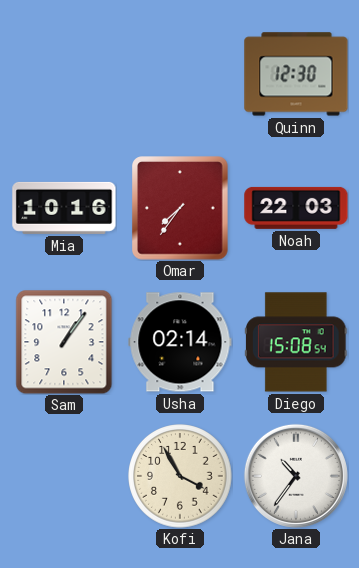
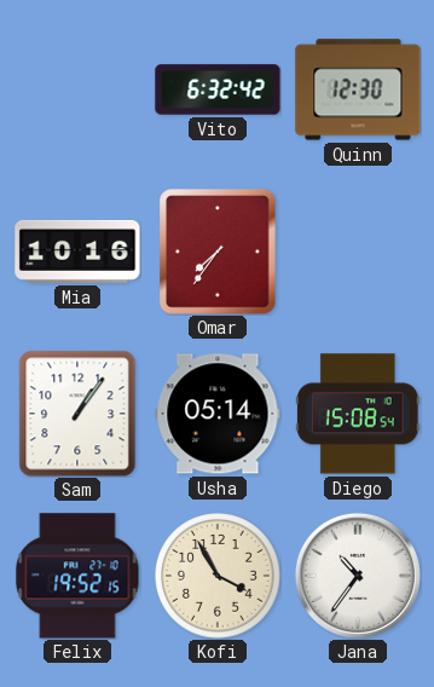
Vito: none -> 6:32 (218, 90)
Noah: 22:03 -> none (296, 208)
Usha: 02:14 -> 05:14 (218, 414)
Felix: none -> 19:52 (77, 576)
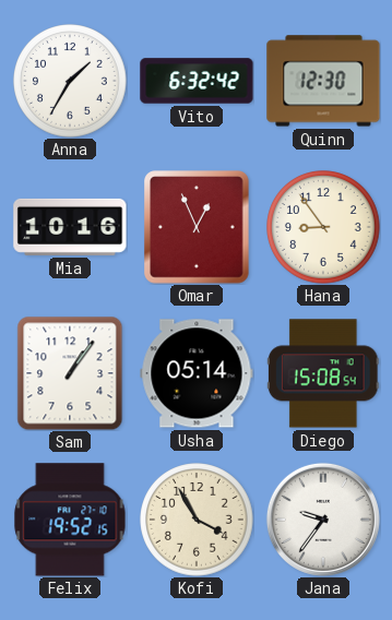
Anna: none -> 1:35 (70, 81)
Omar: 7:36 -> 12:56 (197, 227)
Hana: none -> 8:54 (323, 227)
Jana: 10:36 -> 9:36 (323, 520)
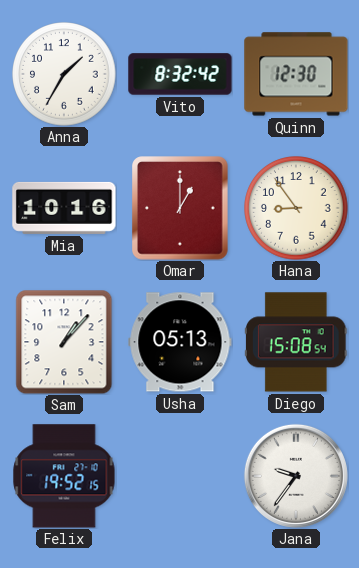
Vito: 6:32 -> 8:32 (180, 74)
Omar: 12:56 -> 1:00 (180, 208)
Sam: 1:06 -> 1:07 (64, 342)
Usha: 05:14 -> 05:13 (180, 342)
Kofi: 3:55 -> none (197, 520)
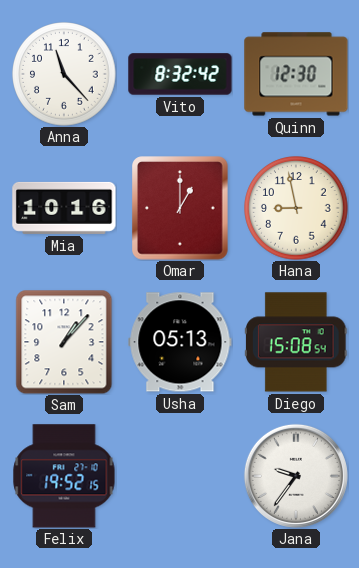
Anna: 1:35 -> 11:23 (64, 74)
Hana: 8:54 -> 8:58 (296, 208)
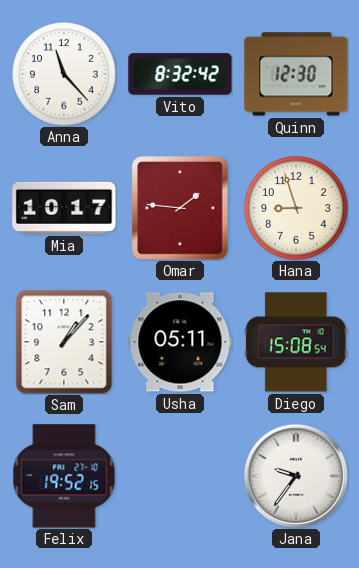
Mia: 10:16 -> 10:17 (64, 208)
Omar: 1:00 -> 1:46 (180, 208)
Hana: 8:58 -> 8:57 (296, 208)
Usha: 05:13 -> 05:11 (180, 342)
